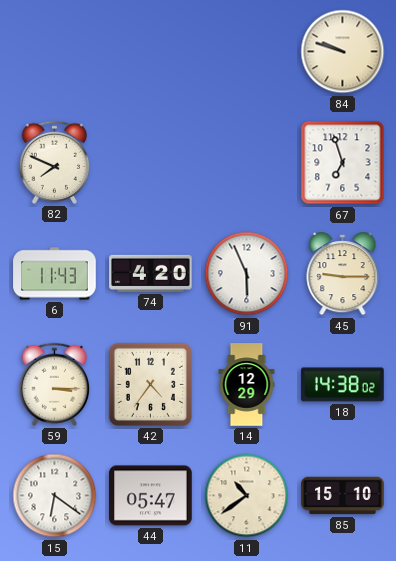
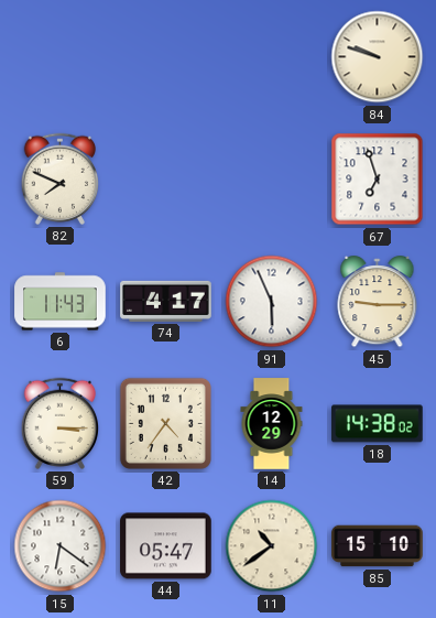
74: 4:20 -> 4:17 (166, 301)
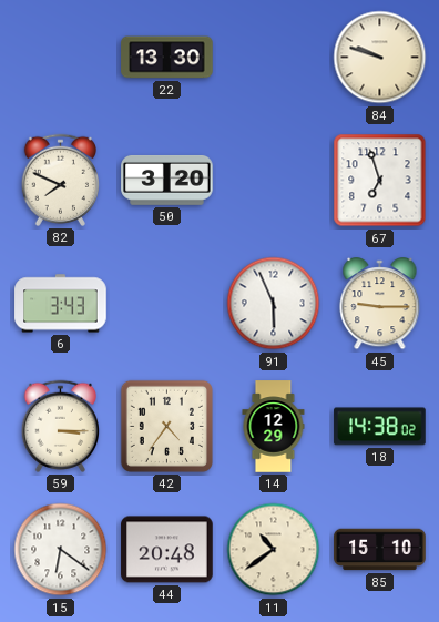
22: none -> 13:30 (167, 58)
50: none -> 3:20 (167, 180)
6: 11:43 -> 3:43 (61, 304)
74: 4:17 -> none (166, 301)
44: 05:47 -> 20:48 (167, 550)
